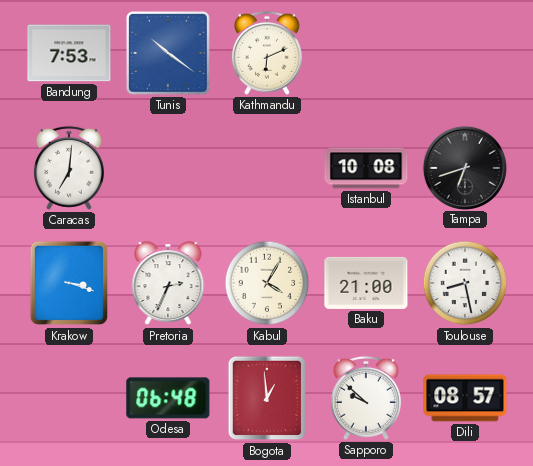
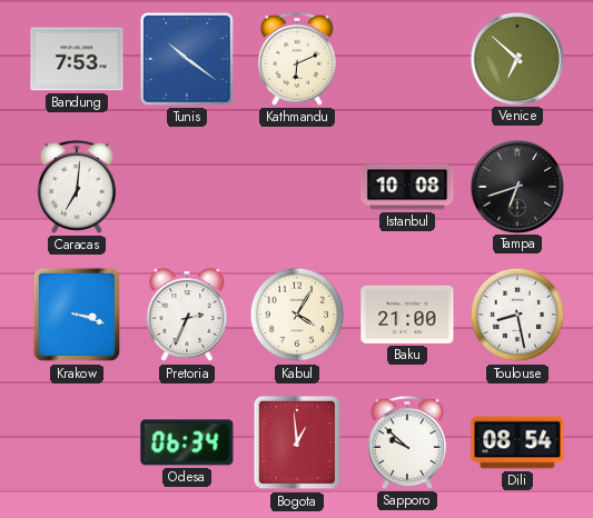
Venice: none -> 6:52 (516, 58)
Odesa: 06:48 -> 06:34 (187, 442)
Dili: 08:57 -> 08:54 (517, 442)
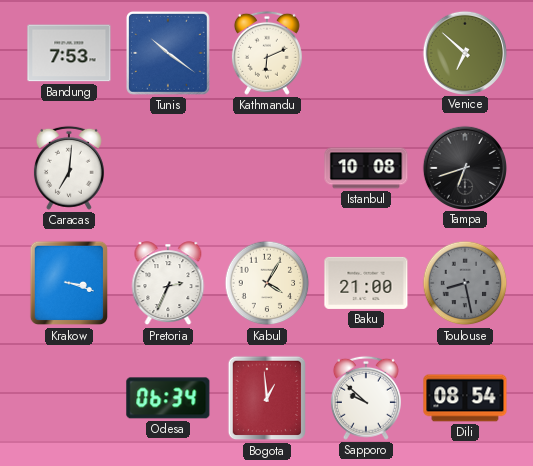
Toulouse dial: white -> grey (465, 283)
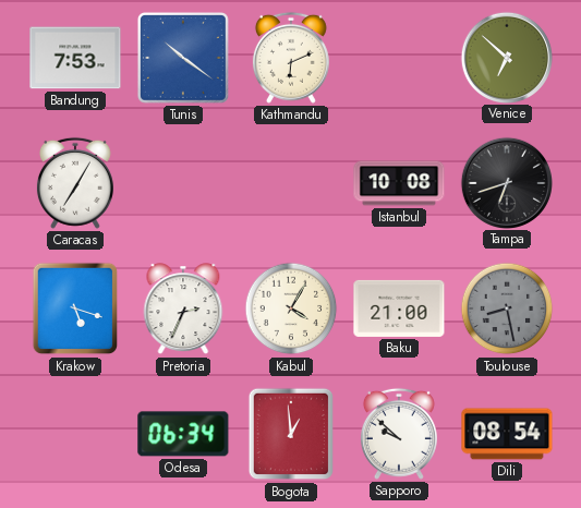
Caracas: 7:01 -> 7:05 (75, 183)
Krakow: 3:18 -> 5:18 (75, 309)
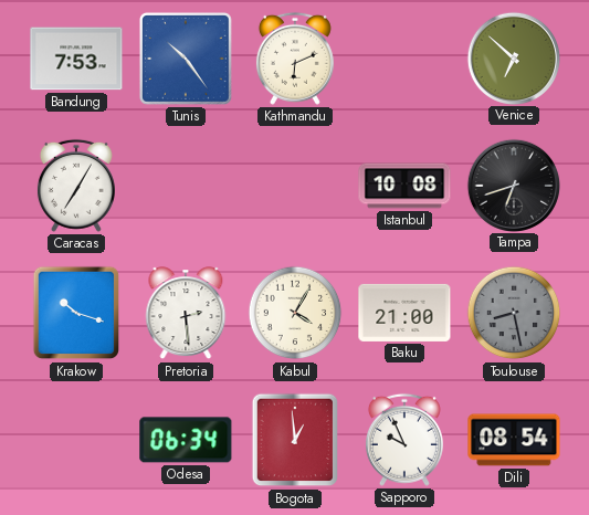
Tunis: 10:21 -> 10:24 (186, 59)
Krakow: 5:18 -> 10:18 (76, 313)
Pretoria: 2:34 -> 2:29 (186, 314)
Sapporo: 9:52 -> 9:56 (404, 440)
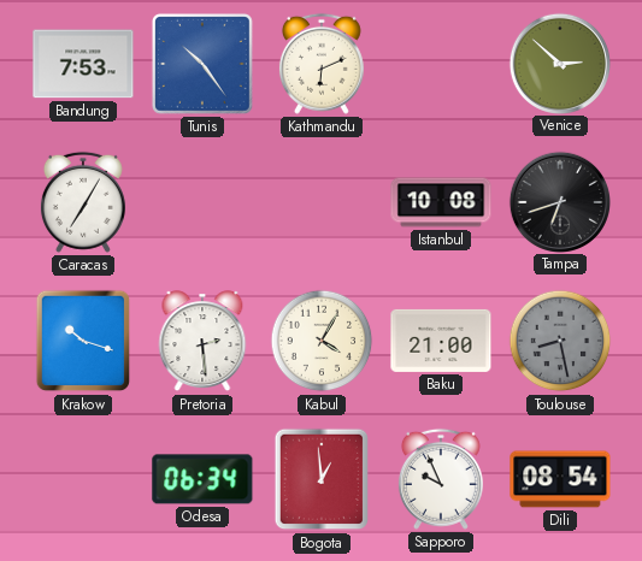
Venice: 6:52 -> 2:52 (559, 63)
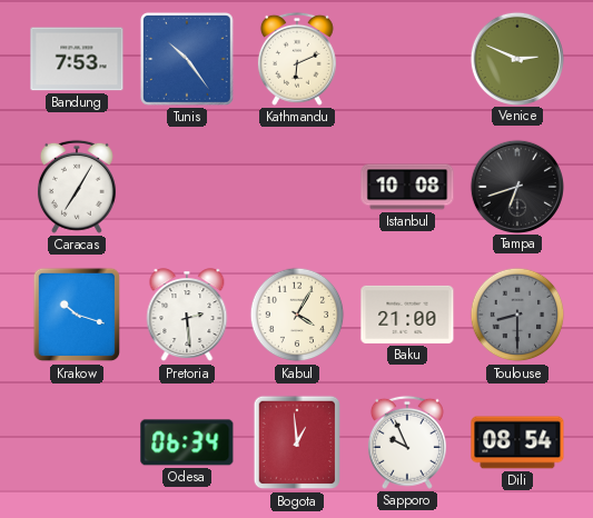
Venice: 2:52 -> 2:49 (516, 58)
Toulouse: 8:28 -> 8:30 (517, 315)
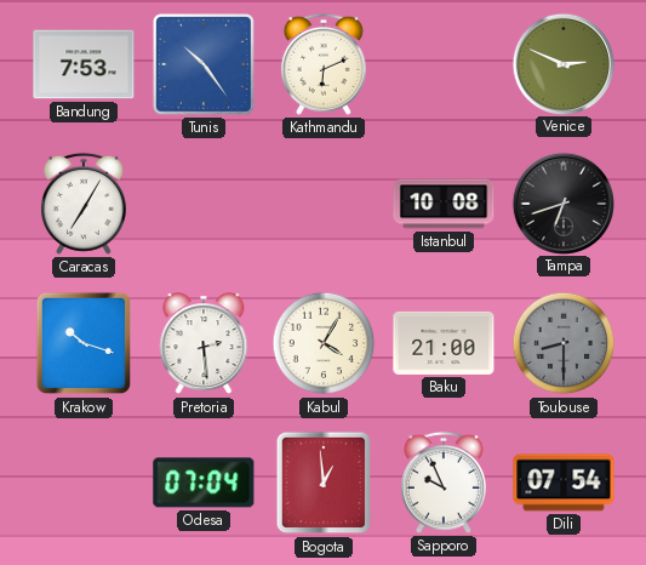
Odesa: 06:34 -> 07:04 (204, 483)
Dili: 08:54 -> 07:54 (564, 483)
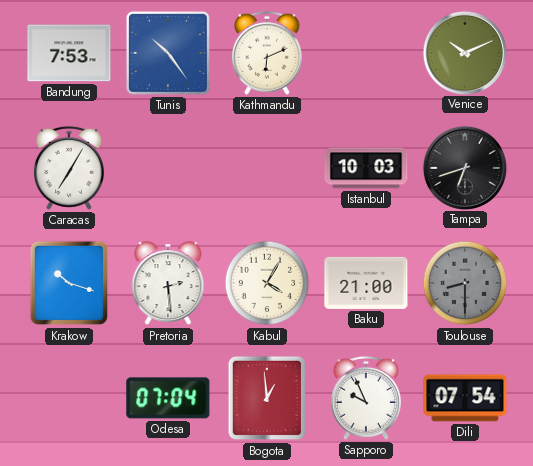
Venice: 2:49 -> 10:11 (464, 52)
Istanbul: 10:08 -> 10:03 (366, 168)
